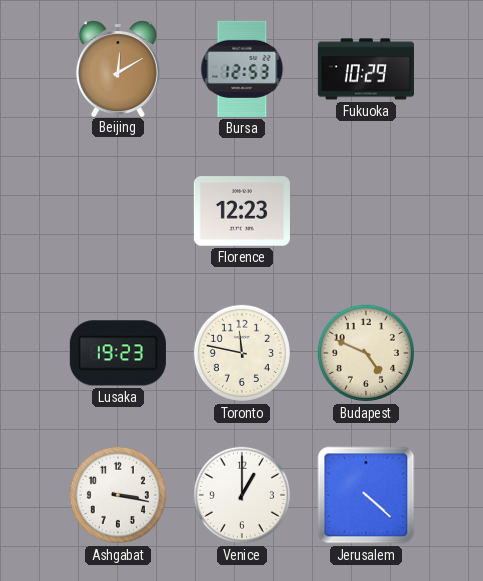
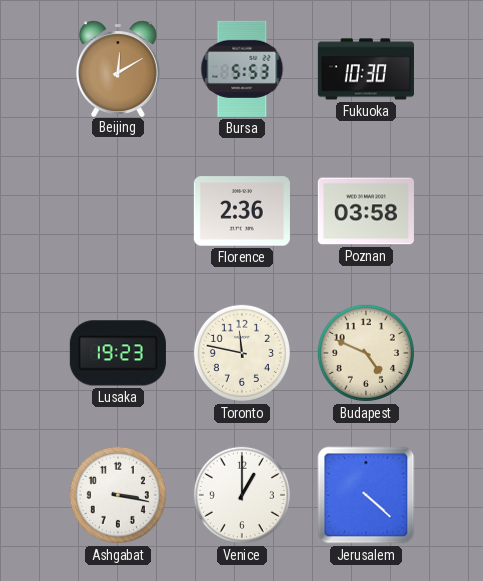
Bursa: 12:53 -> 5:53 (242, 69)
Fukuoka: 10:29 -> 10:30 (366, 69)
Florence: 12:23 -> 2:36 (242, 211)
Poznan: none -> 03:58 (366, 211)
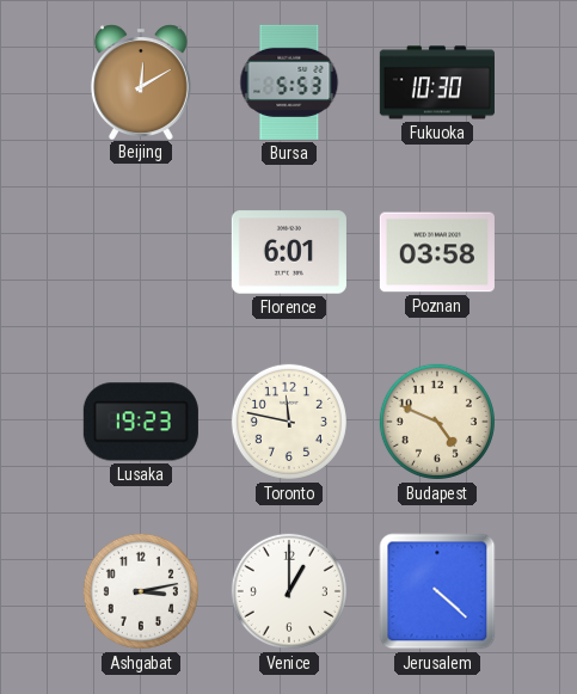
Florence: 2:36 -> 6:01 (289, 252)
Ashgabat: 3:17 -> 3:13 (141, 591)
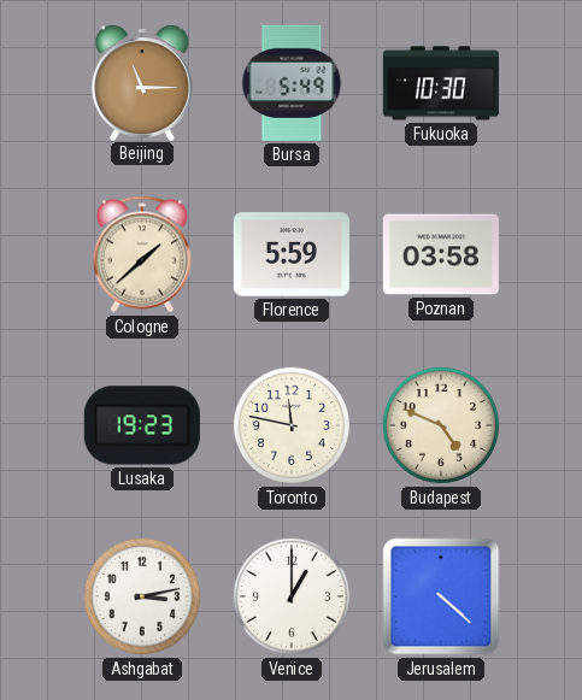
Beijing: 12:10 -> 11:15 (142, 82)
Bursa: 5:53 -> 5:49 (292, 83)
Cologne: none -> 1:38 (142, 254)
Florence: 6:01 -> 5:59 (292, 254)
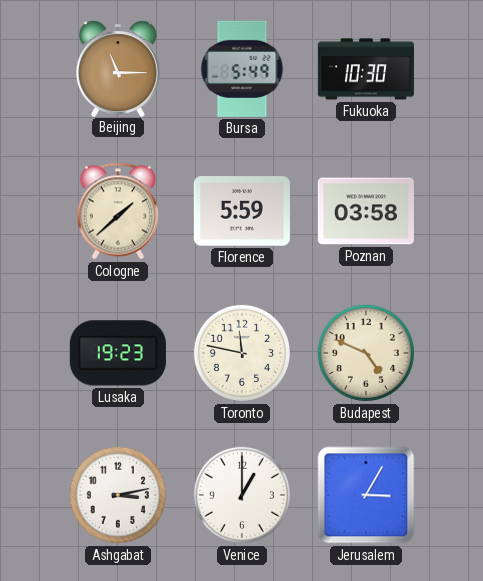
Jerusalem: 4:22 -> 3:05 (366, 495)
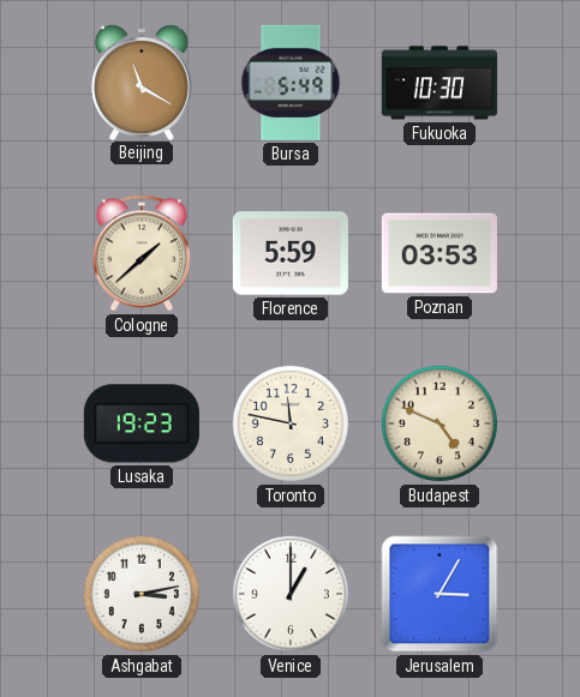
Beijing: 11:15 -> 11:20 (142, 82)
Poznan: 03:58 -> 03:53 (440, 253)
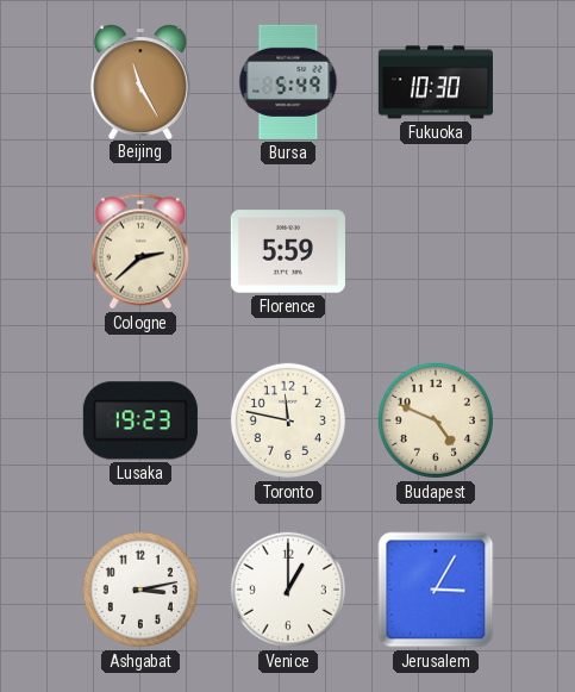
Beijing: 11:20 -> 11:25 (140, 81)
Cologne: 1:38 -> 2:38 (140, 251)
Poznan: 03:53 -> none (440, 253)
